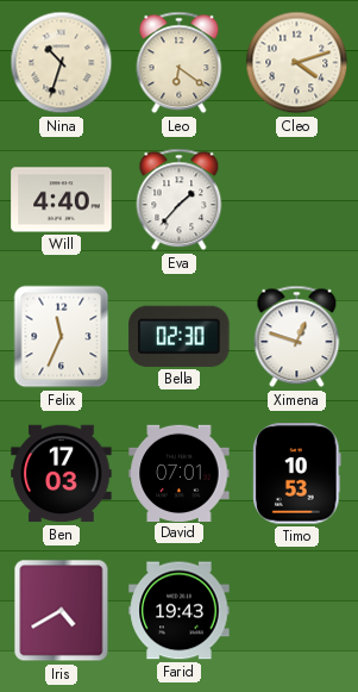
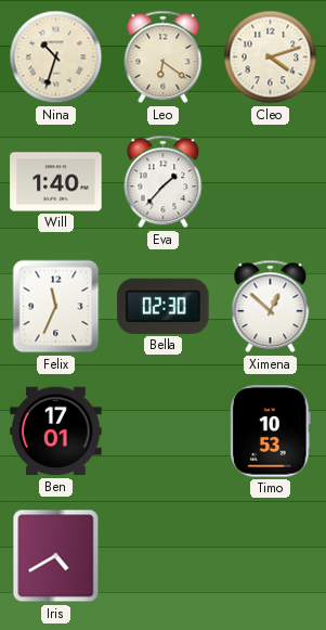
Will: 4:40 -> 1:40 (56, 182)
Ximena: 12:48 -> 12:52 (271, 307)
Ben: 17:03 -> 17:01 (56, 432)
David: 07:01 -> none (180, 473)
Farid: 19:43 -> none (180, 611)
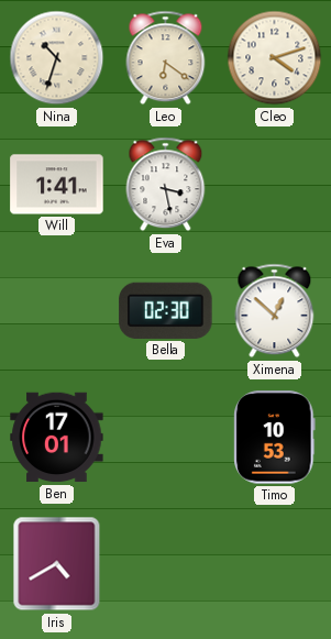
Will: 1:40 -> 1:41 (57, 185)
Eva: 1:37 -> 3:28 (166, 185)
Felix: 11:34 -> none (56, 307)
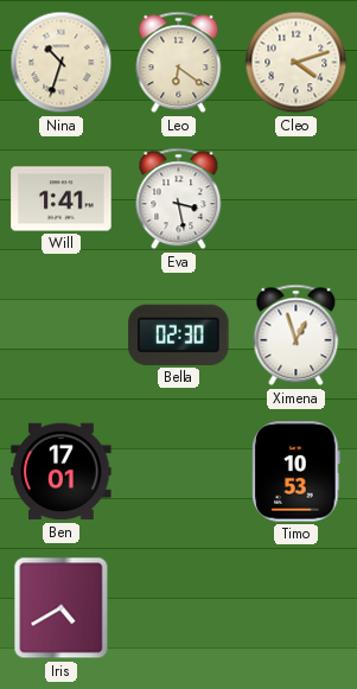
Ximena: 12:52 -> 12:57 (297, 336)
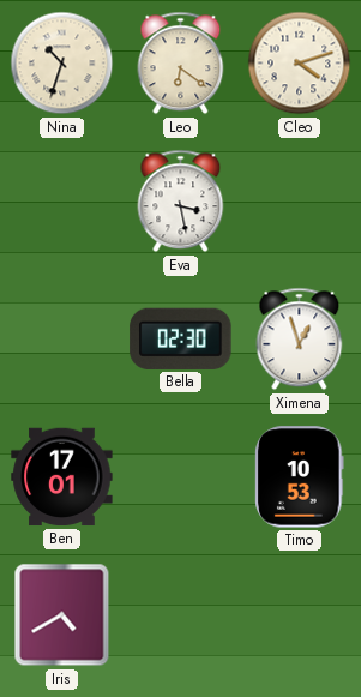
Will: 1:41 -> none (62, 199)
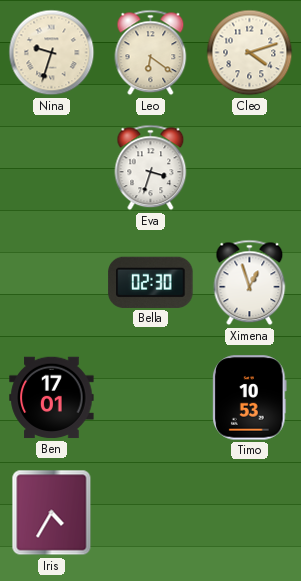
Nina: 10:33 -> 9:33 (52, 53)
Eva: 3:28 -> 3:33 (151, 168)
Iris: 4:40 -> 4:35 (52, 513)
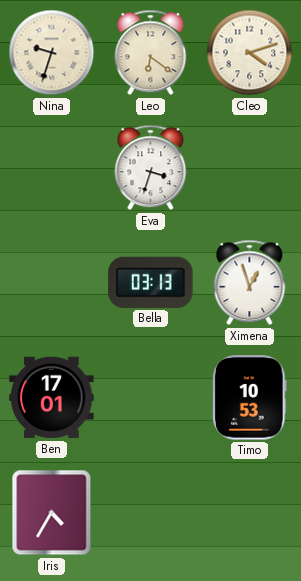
Bella: 02:30 -> 03:13 (151, 282)
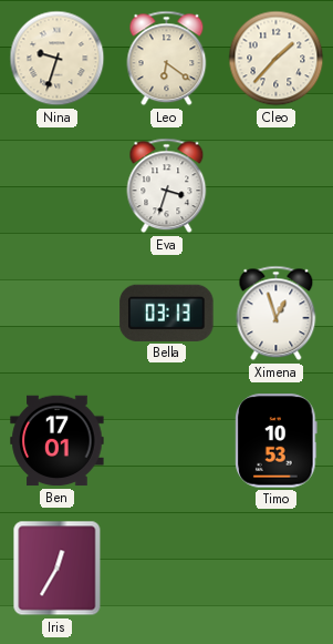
Cleo: 4:12 -> 1:37 (277, 59)
Iris: 4:35 -> 12:35 (58, 569)
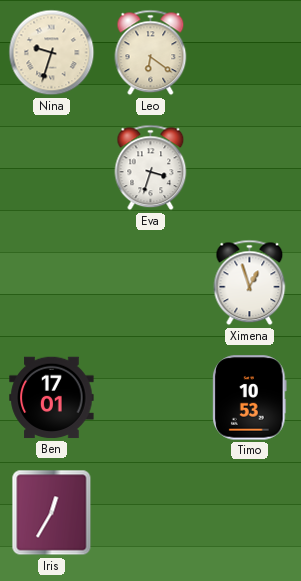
Cleo: 1:37 -> none (277, 59)
Bella: 03:13 -> none (167, 313)
